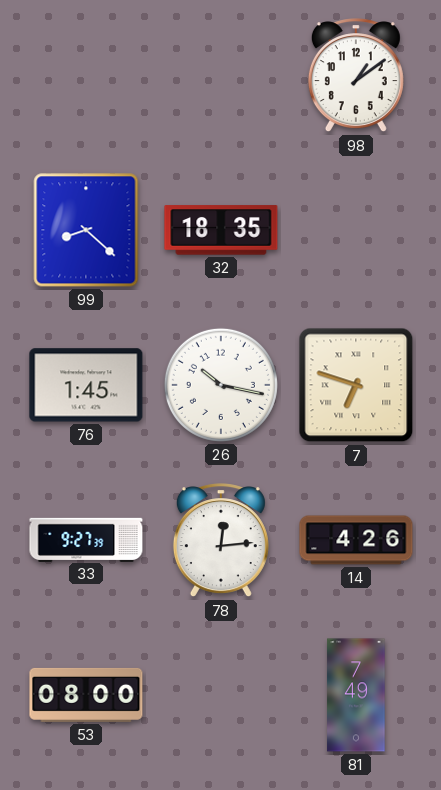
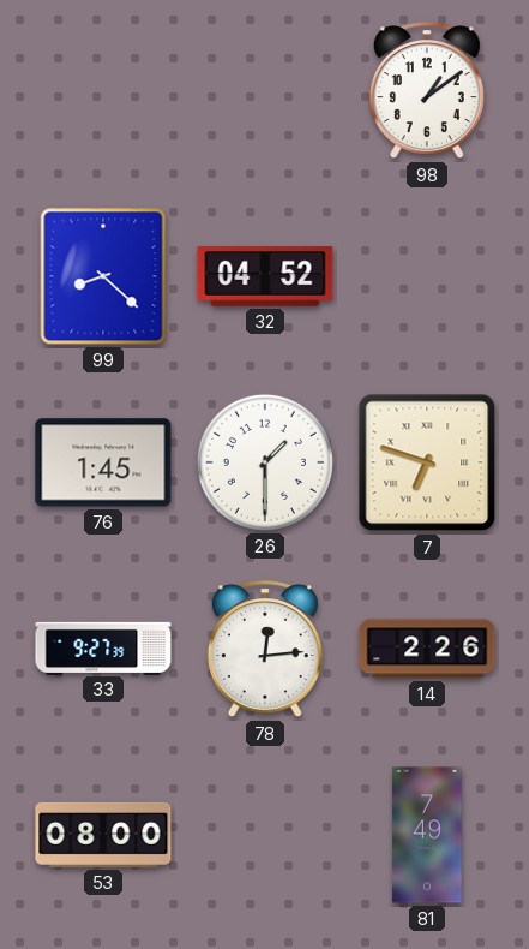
32: 18:35 -> 04:52 (265, 276)
26: 10:17 -> 1:30 (265, 462)
14: 4:26 -> 2:26 (427, 649)
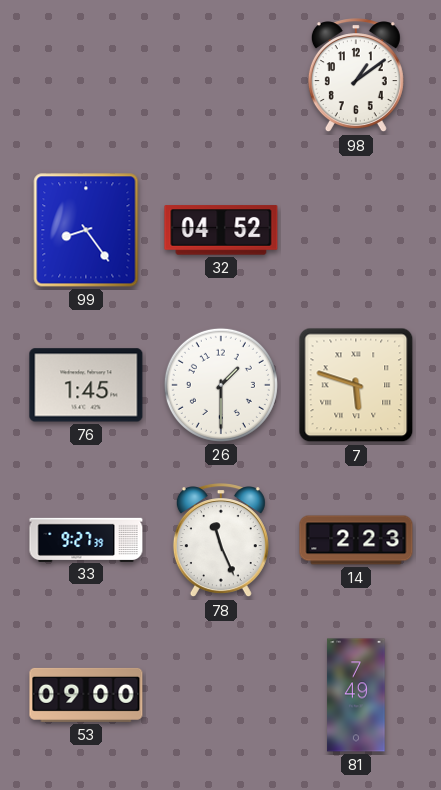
99: 8:22 -> 8:24 (86, 230)
7: 6:48 -> 5:48 (356, 385)
78: 12:14 -> 11:26 (221, 541)
14: 2:26 -> 2:23 (356, 540)
53: 08:00 -> 09:00 (86, 695)
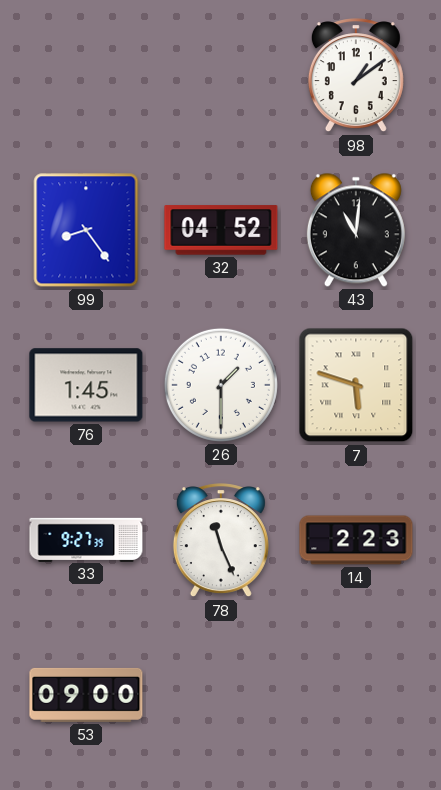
43: none -> 11:01 (356, 230)
81: 7:49 -> none (356, 695)
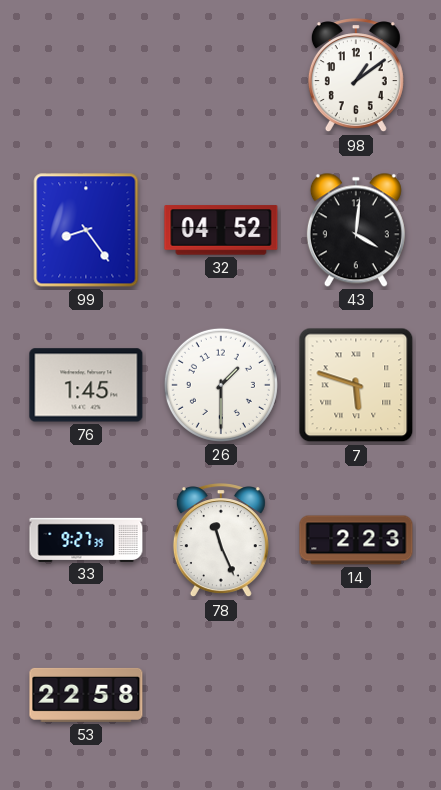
43: 11:01 -> 4:01 (356, 230)
53: 09:00 -> 22:58 (86, 695)
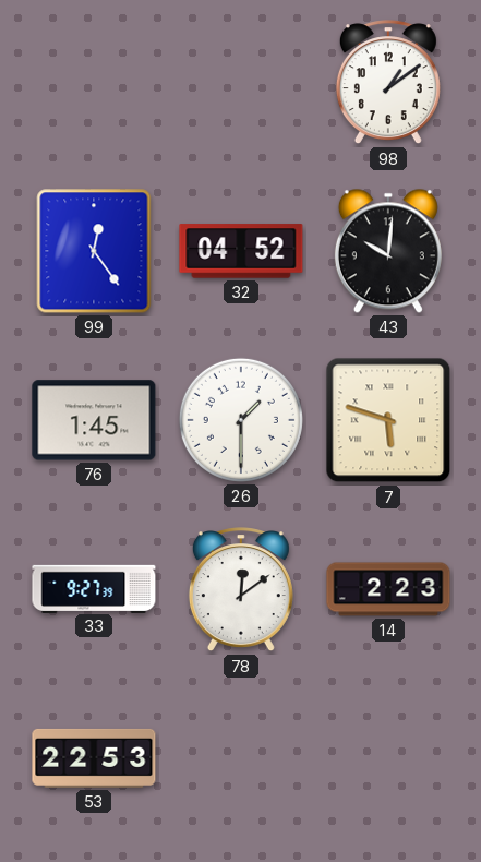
99: 8:24 -> 12:24 (94, 251)
43: 4:01 -> 10:01 (388, 251)
78: 11:26 -> 12:09 (241, 590)
53: 22:58 -> 22:53 (94, 758)
